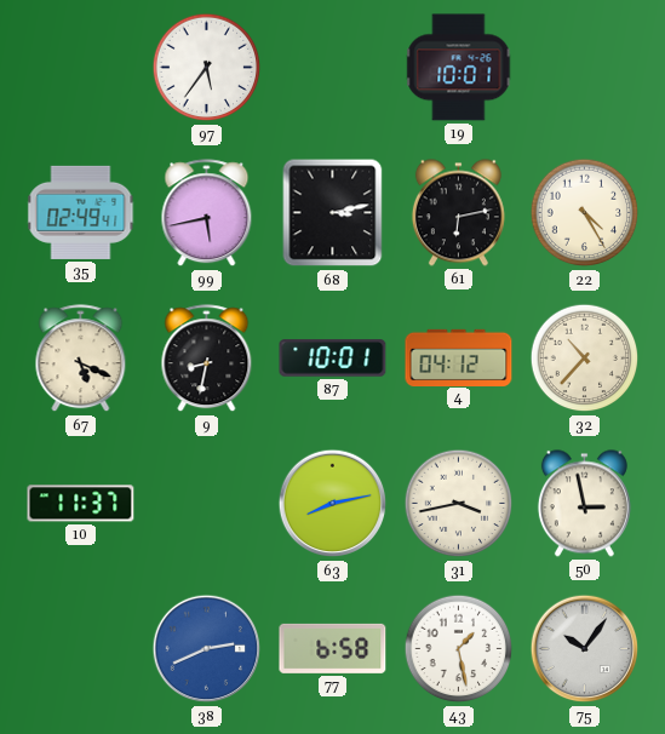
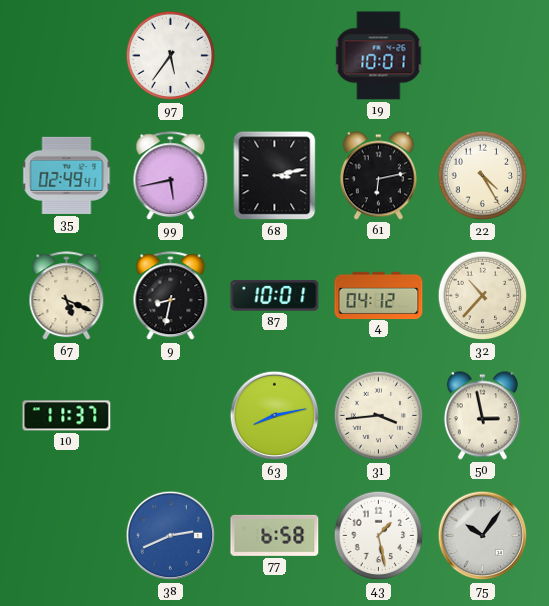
31: 3:43 -> 3:44 (379, 416)
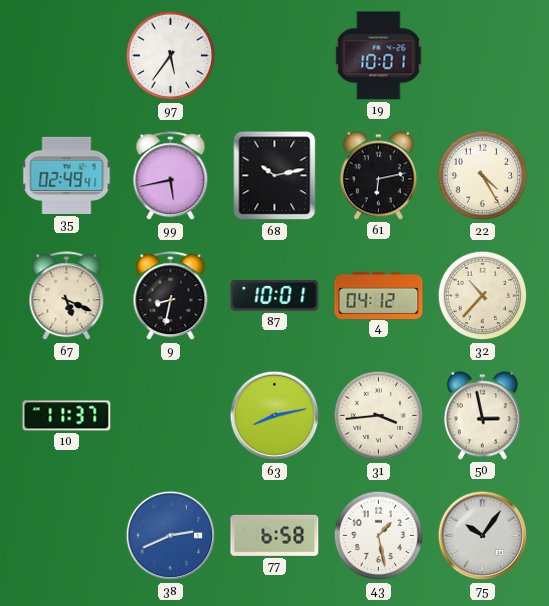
68: 3:13 -> 10:13 (275, 176)
